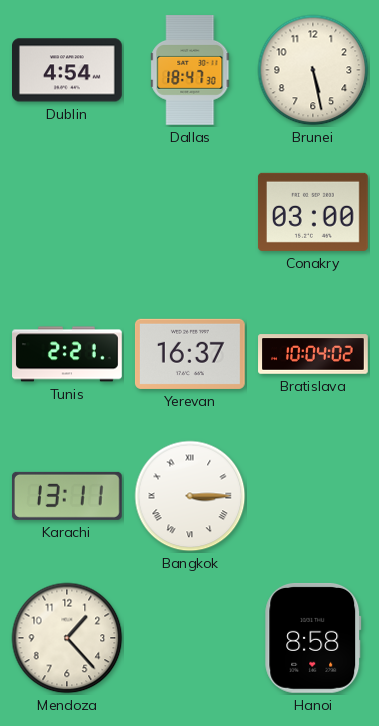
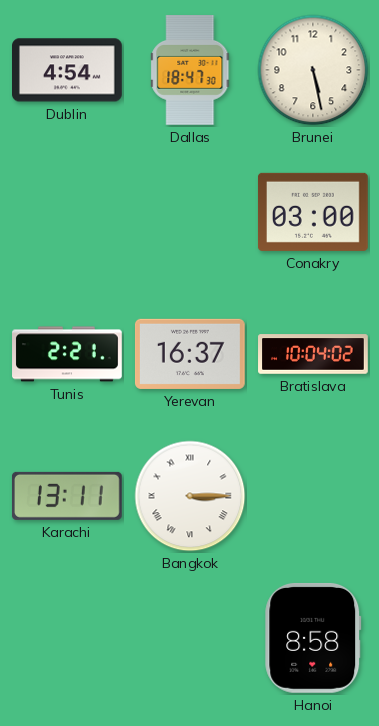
Mendoza: 1:23 -> none (67, 638)
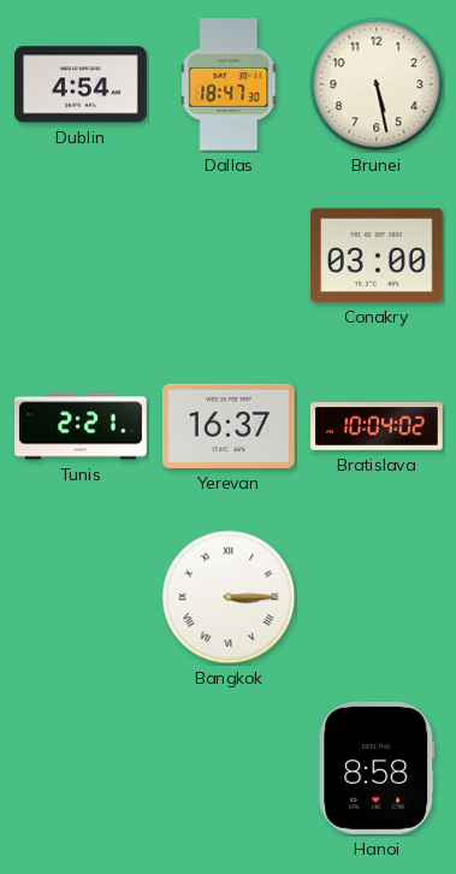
Karachi: 13:11 -> none (67, 496)
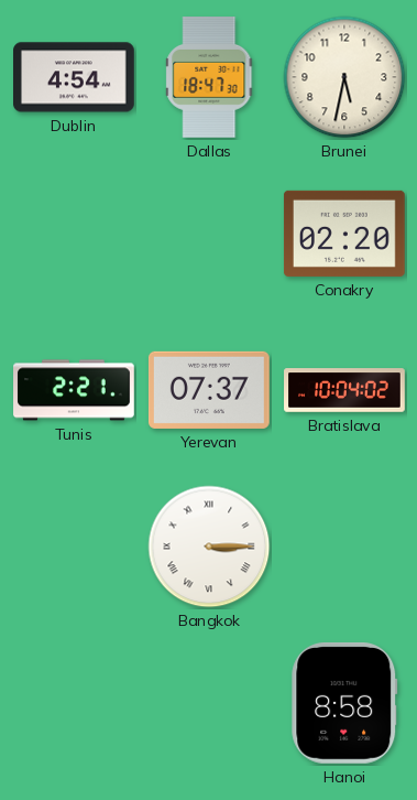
Brunei: 5:28 -> 5:32 (344, 77)
Conakry: 03:00 -> 02:20 (344, 234)
Yerevan: 16:37 -> 07:37 (209, 390)
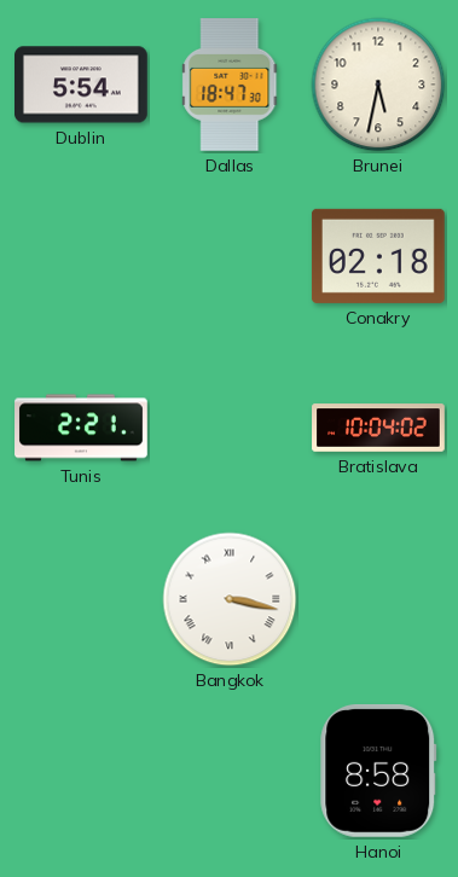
Dublin: 4:54 -> 5:54 (82, 85)
Conakry: 02:20 -> 02:18 (378, 256)
Yerevan: 07:37 -> none (209, 390)
Bangkok: 3:15 -> 3:17 (230, 599)
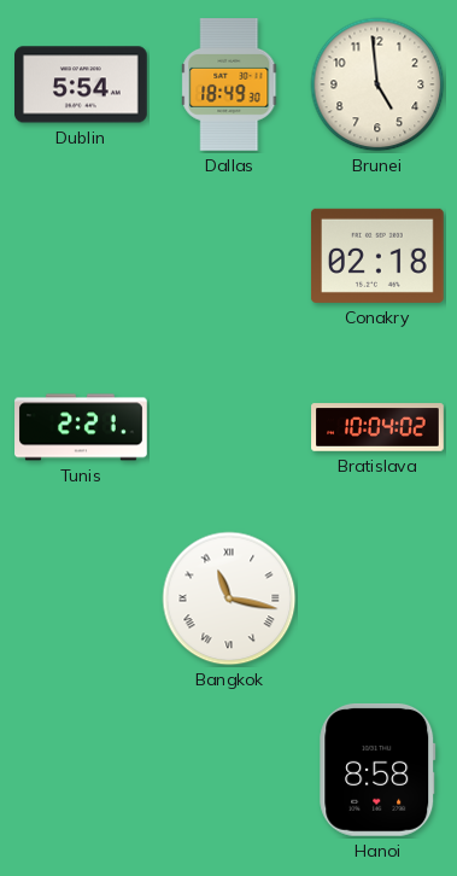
Dallas: 18:47 -> 18:49 (230, 86)
Brunei: 5:32 -> 4:59 (377, 84)
Bangkok: 3:17 -> 11:17 (229, 598)
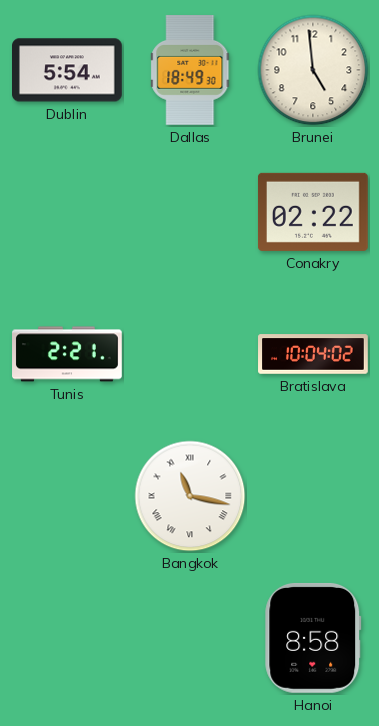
Conakry: 02:18 -> 02:22 (313, 212)
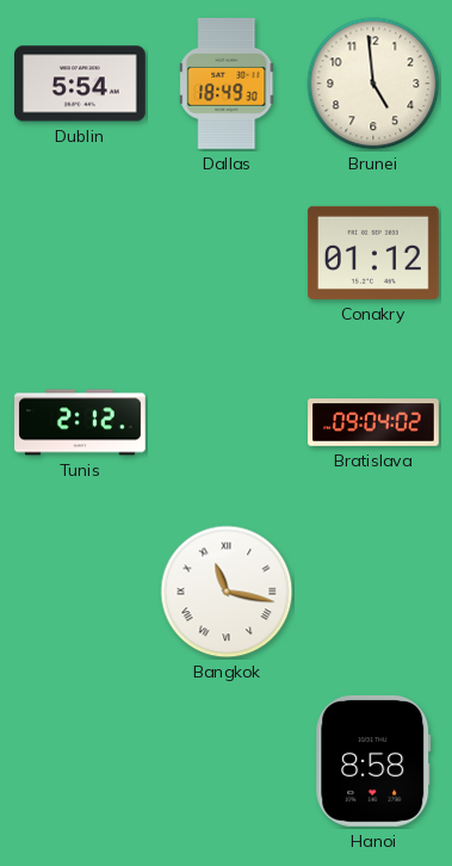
Conakry: 02:22 -> 01:12 (373, 253)
Tunis: 2:21 -> 2:12 (80, 422)
Bratislava: 10:04 -> 09:04 (373, 422)
